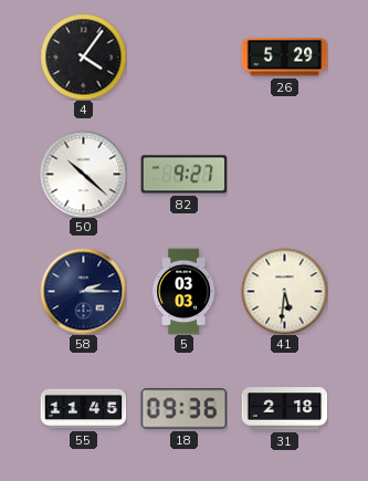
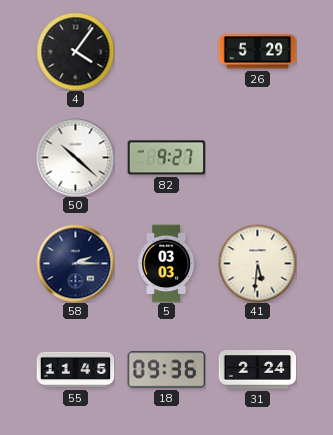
31: 2:18 -> 2:24 (257, 370)
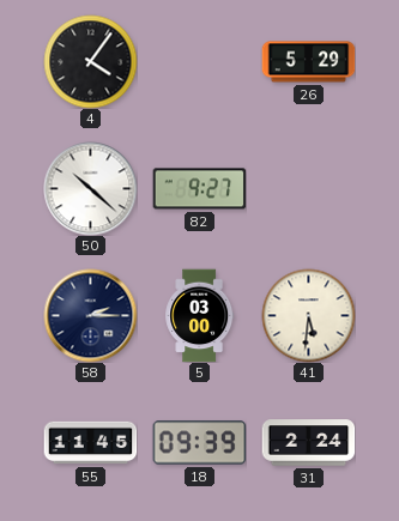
5: 03:03 -> 03:00 (200, 315)
18: 09:36 -> 09:39 (199, 443)
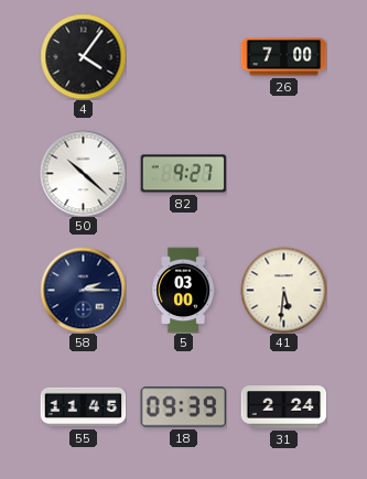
26: 5:29 -> 7:00 (283, 57)
